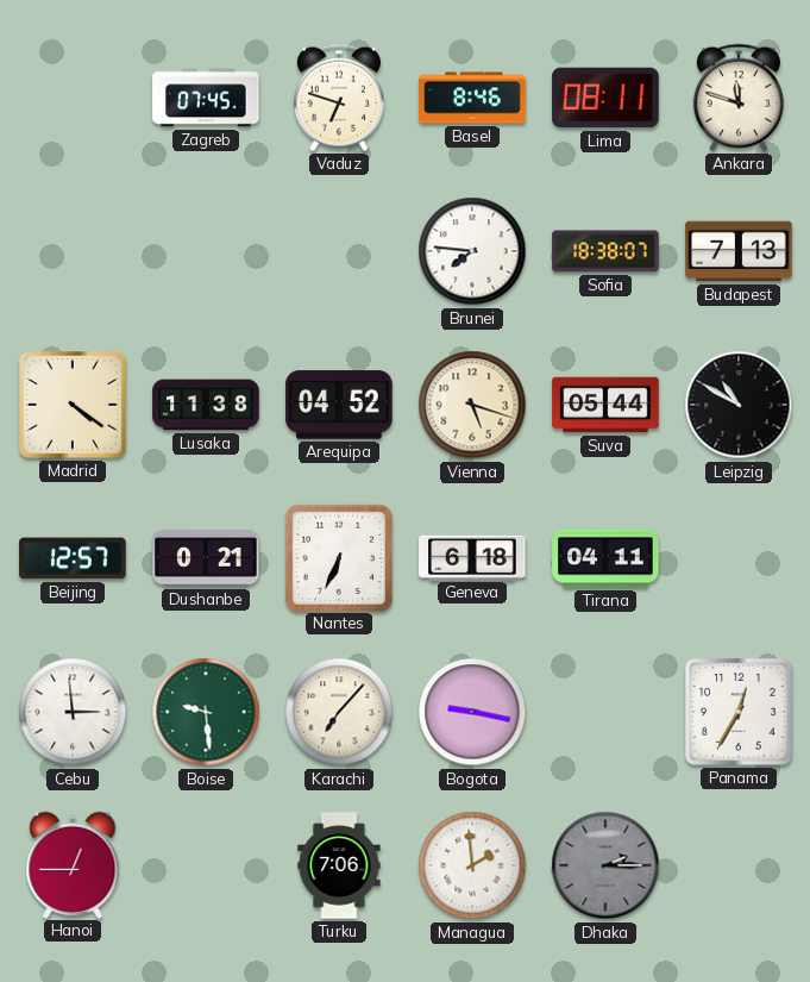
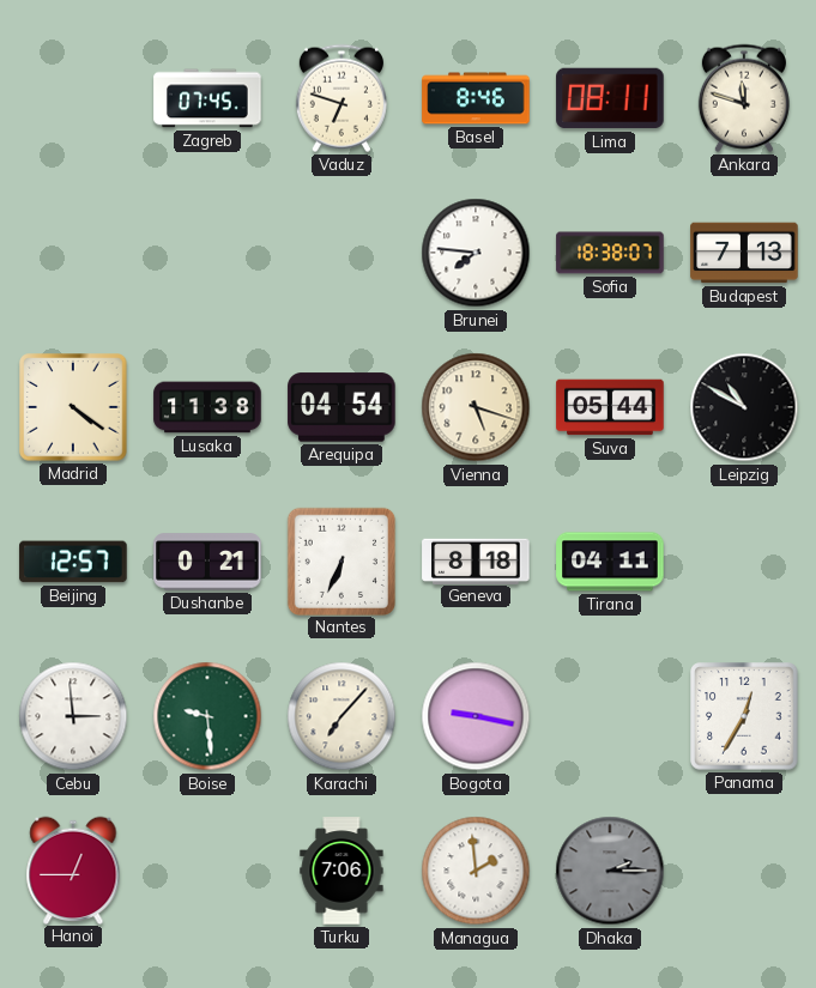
Arequipa: 04:52 -> 04:54 (341, 407)
Geneva: 6:18 -> 8:18 (476, 560)
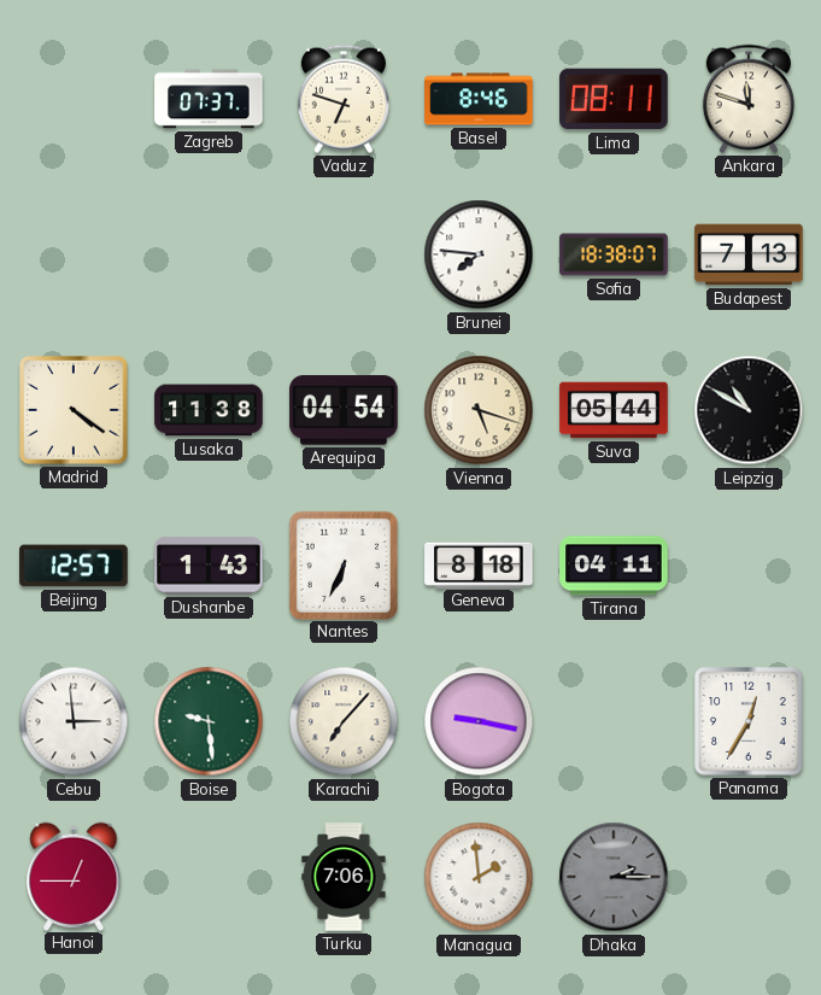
Zagreb: 07:45 -> 07:37 (209, 99)
Dushanbe: 0:21 -> 1:43 (209, 566)
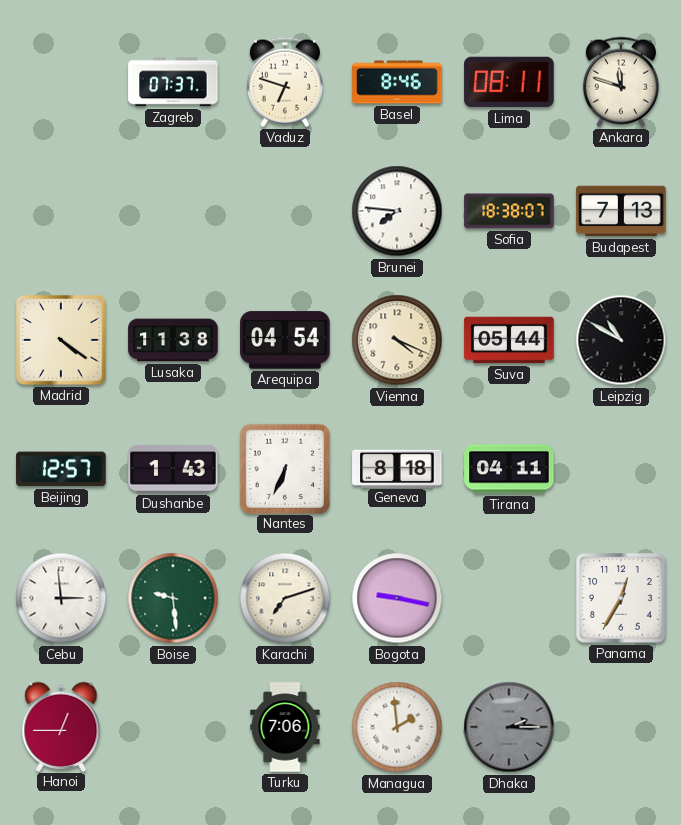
Vienna: 5:18 -> 4:19 (397, 340)
Karachi: 7:07 -> 7:12 (285, 598)
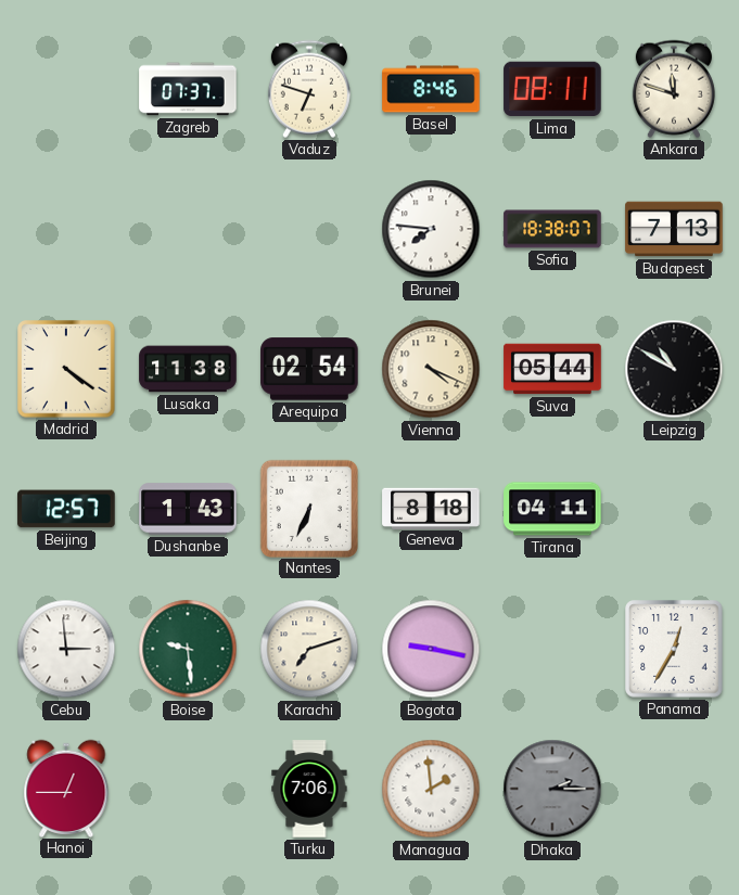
Arequipa: 04:54 -> 02:54 (309, 369)
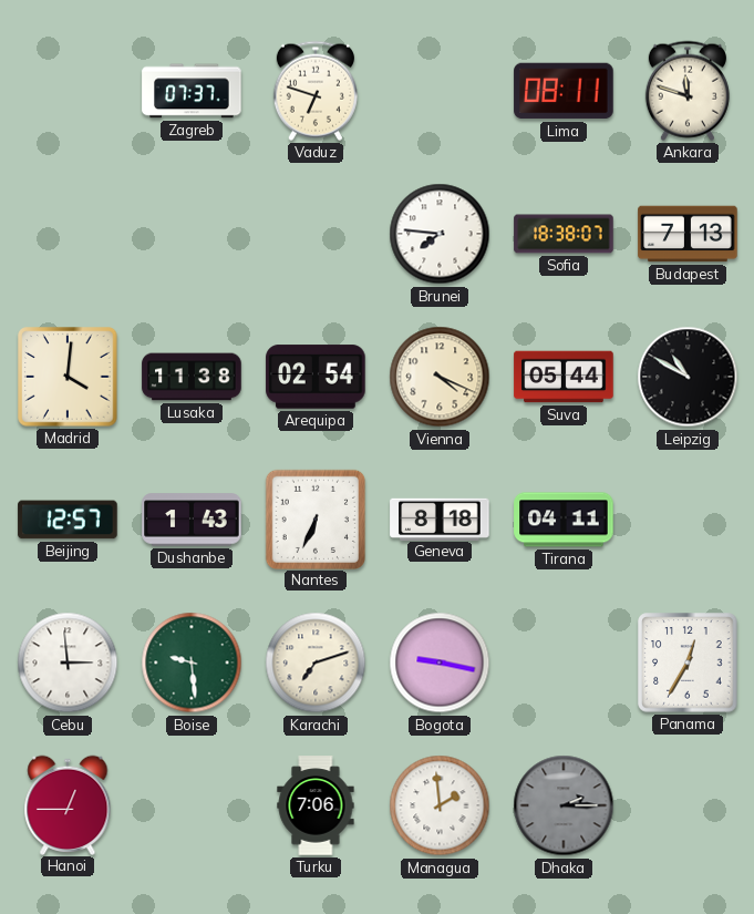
Basel: 8:46 -> none (431, 89)
Madrid: 4:21 -> 4:01 (68, 377)
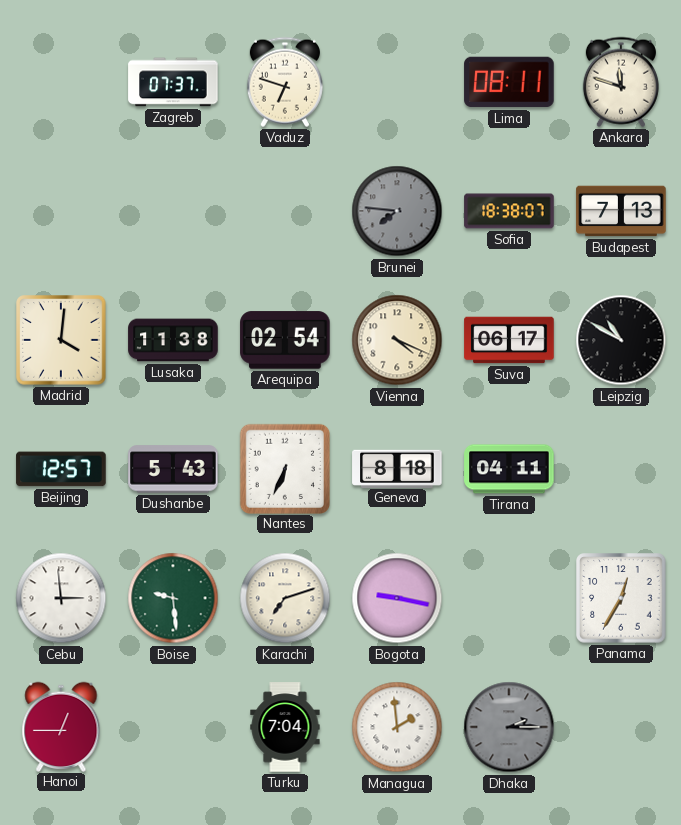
Brunei dial: white -> grey (397, 211)
Suva: 05:44 -> 06:17 (509, 340)
Dushanbe: 1:43 -> 5:43 (173, 469)
Turku: 7:06 -> 7:04 (285, 727)
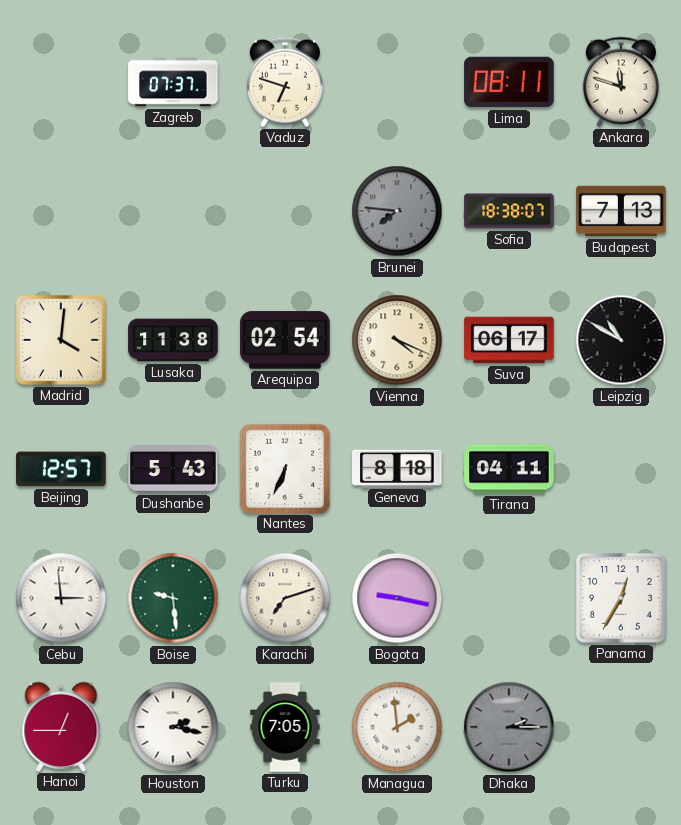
Houston: none -> 2:17 (173, 727)
Turku: 7:04 -> 7:05 (285, 727)
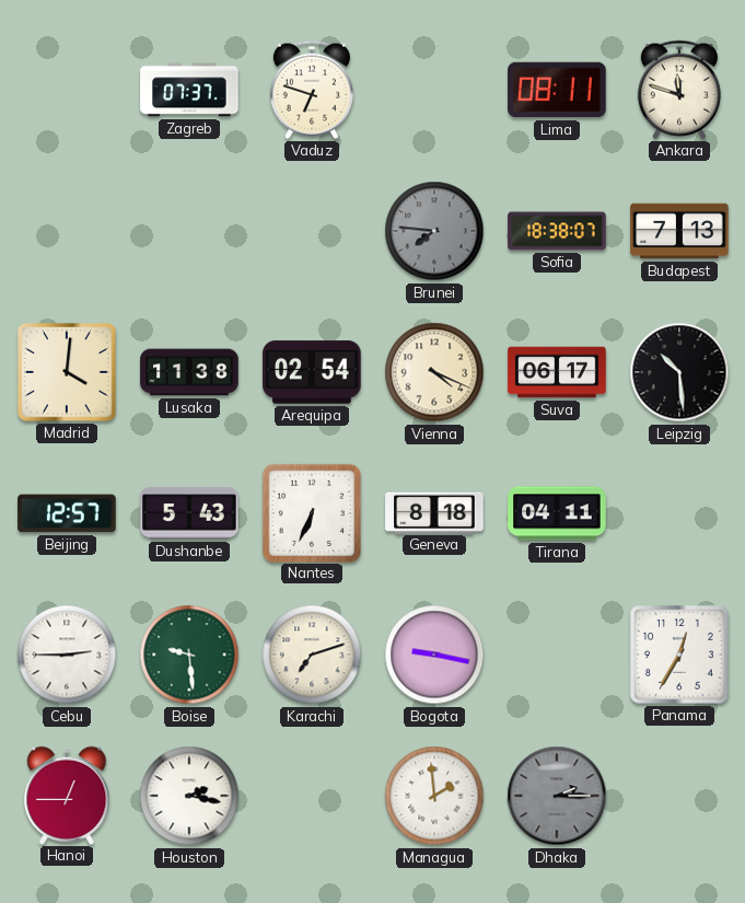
Leipzig: 10:50 -> 10:29 (679, 372)
Cebu: 2:59 -> 2:45 (67, 655)
Turku: 7:05 -> none (285, 727)
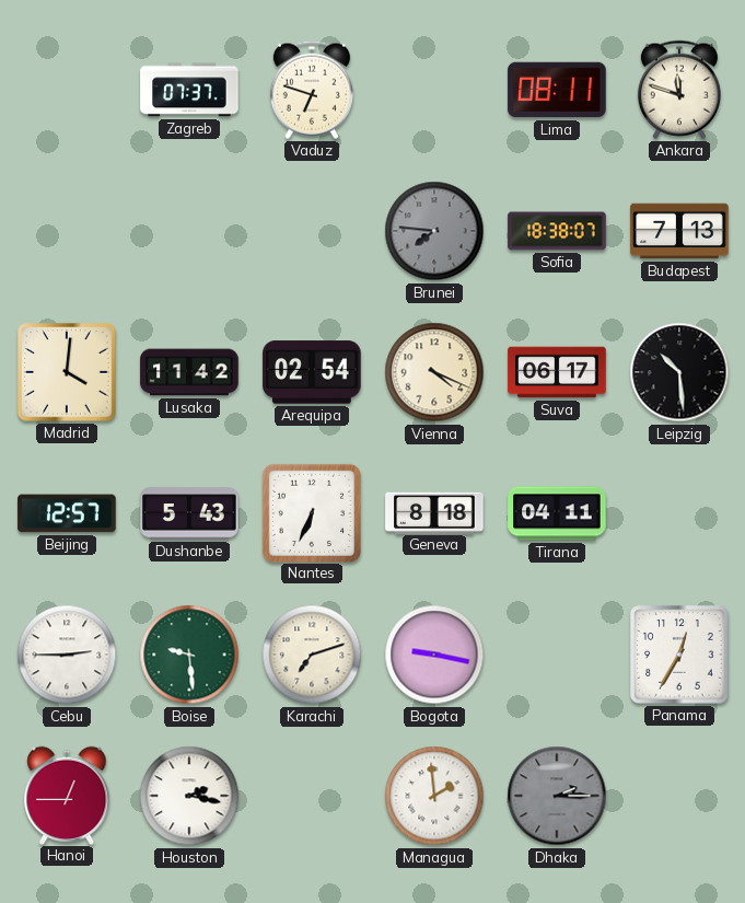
Lusaka: 11:38 -> 11:42 (189, 372)
